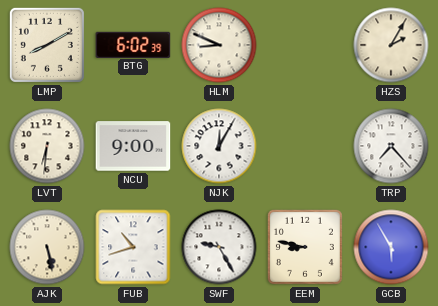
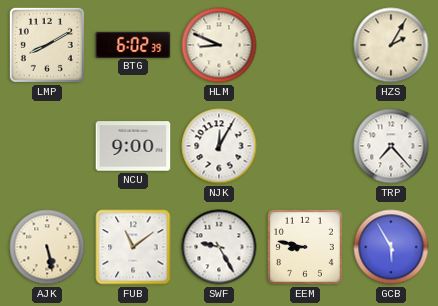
LVT: 6:31 -> none (47, 146)
FUB: 10:42 -> 11:09 (133, 247)
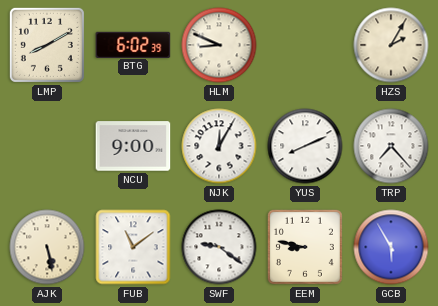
YUS: none -> 8:11 (305, 146)
SWF: 9:25 -> 9:21 (219, 247)
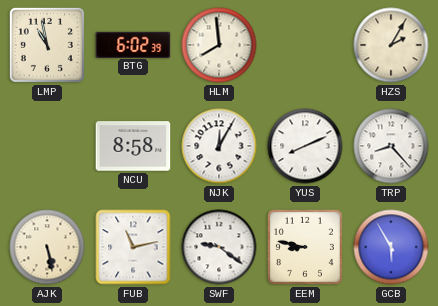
LMP: 8:10 -> 10:58 (47, 45)
HLM: 8:49 -> 7:59 (219, 45)
NCU: 9:00 -> 8:58 (133, 146)
TRP: 7:23 -> 8:23 (391, 146)
FUB: 11:09 -> 11:13 (133, 247)
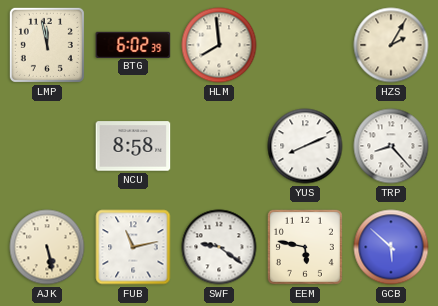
LMP: 10:58 -> 11:58 (47, 45)
NJK: 12:05 -> none (219, 146)
EEM: 8:47 -> 5:47 (305, 247)
GCB: 5:55 -> 5:52 (391, 247)
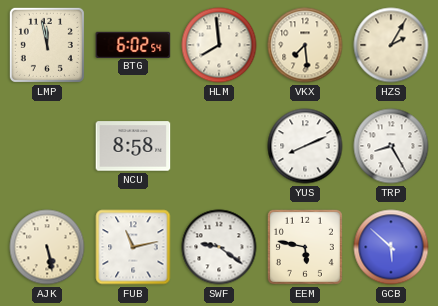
BTG: 6:02:39 -> 6:02:54 (133, 44)
VKX: none -> 7:29 (305, 45)
TRP: 8:23 -> 8:25 (391, 146)
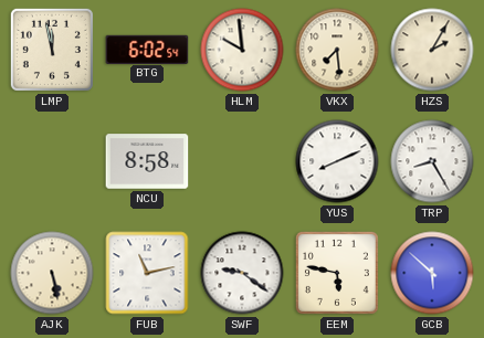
HLM: 7:59 -> 9:59 (242, 50)
